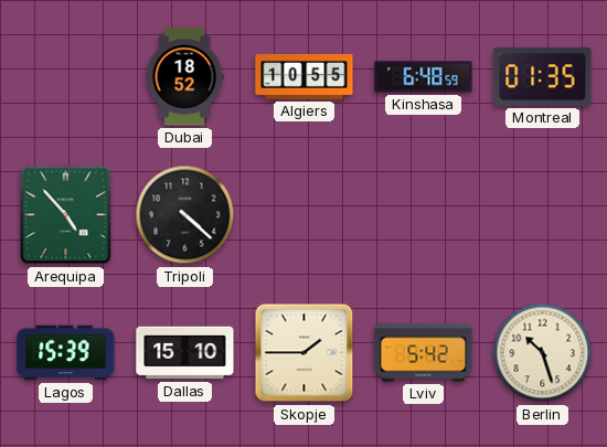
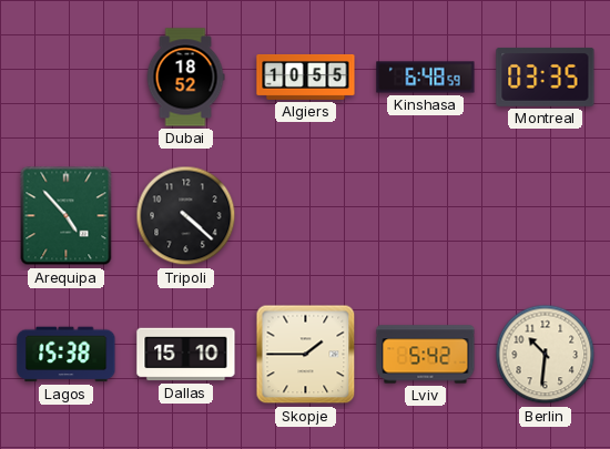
Montreal: 01:35 -> 03:35 (546, 76)
Lagos: 15:39 -> 15:38 (67, 355)
Berlin: 10:27 -> 10:31 (546, 355)
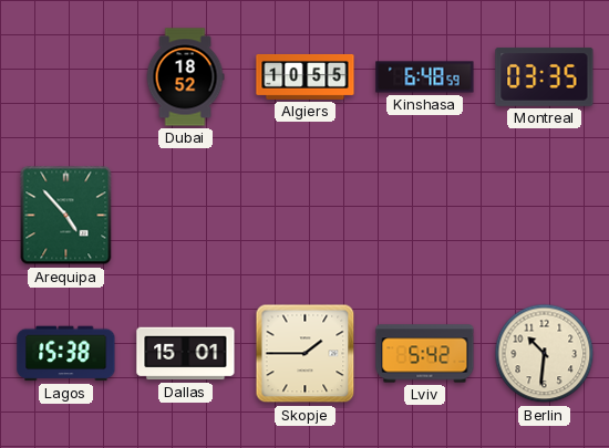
Tripoli: 4:22 -> none (186, 216)
Dallas: 15:10 -> 15:01 (186, 354)
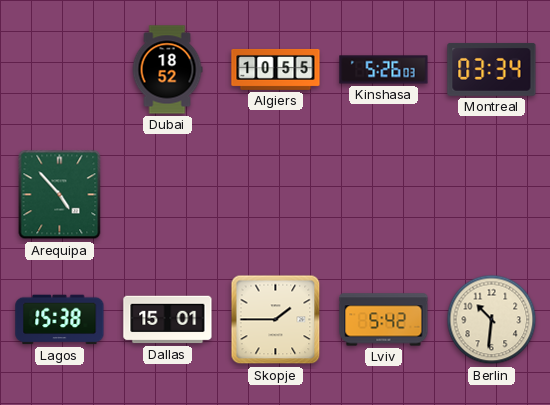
Kinshasa: 6:48 -> 5:26 (384, 70)
Montreal: 03:35 -> 03:34 (492, 69)
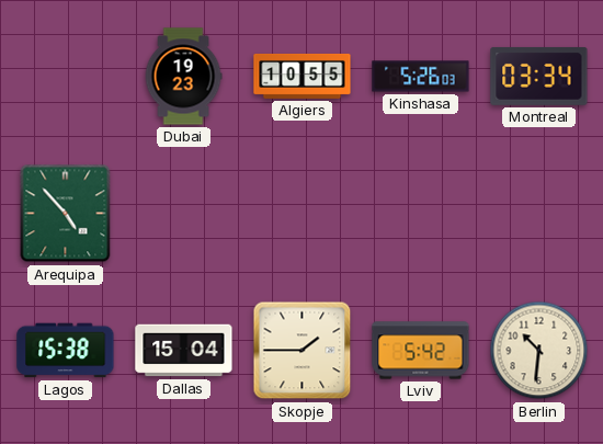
Dubai: 18:52 -> 19:23 (183, 77)
Dallas: 15:01 -> 15:04 (184, 351)
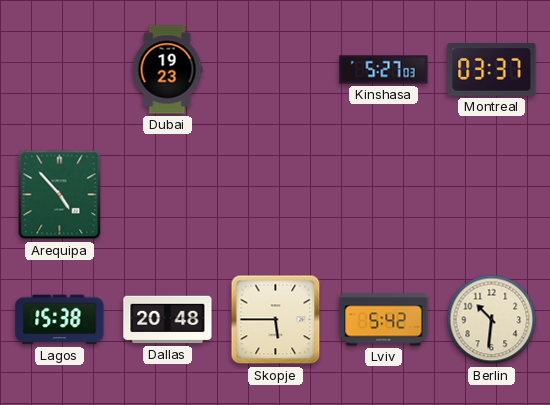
Algiers: 10:55 -> none (303, 76)
Kinshasa: 5:26 -> 5:27 (384, 70)
Montreal: 03:34 -> 03:37 (492, 69)
Dallas: 15:04 -> 20:48 (168, 320)
Skopje: 1:45 -> 5:45 (276, 320)
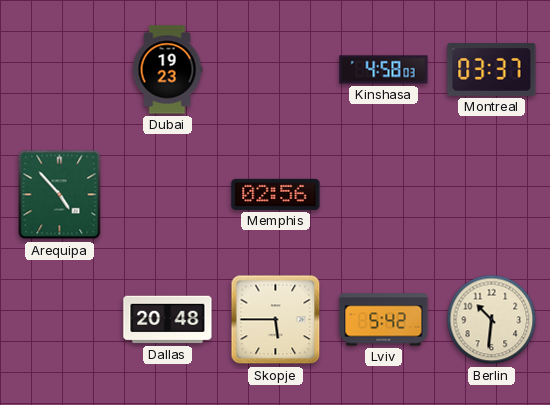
Kinshasa: 5:27 -> 4:58 (384, 70)
Memphis: none -> 02:56 (276, 194)
Lagos: 15:38 -> none (60, 320)
